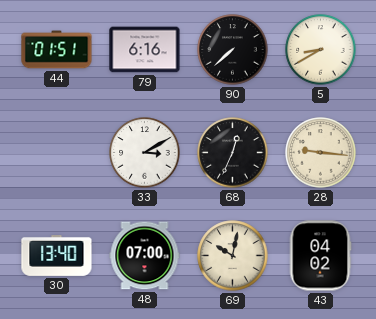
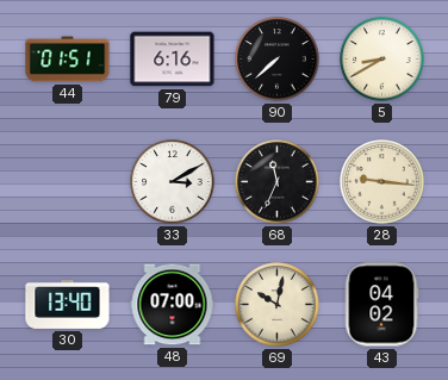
68: 12:34 -> 11:34 (278, 182)
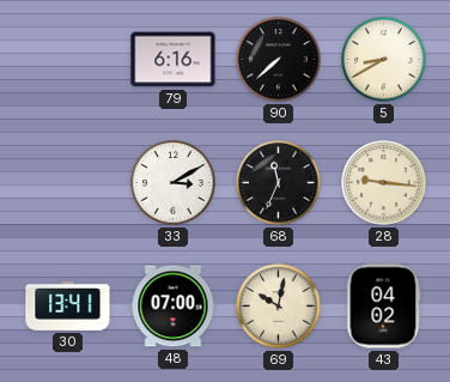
44: 01:51 -> none (68, 60)
30: 13:40 -> 13:41 (68, 307)
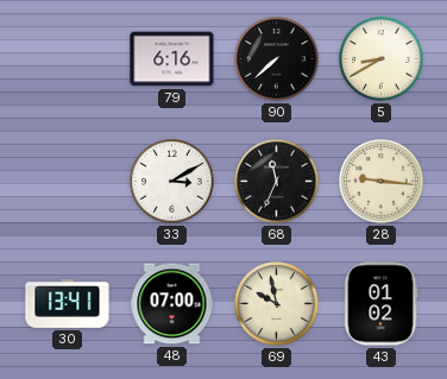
69: 10:02 -> 9:58 (277, 304)
43: 04:02 -> 01:02 (380, 304)
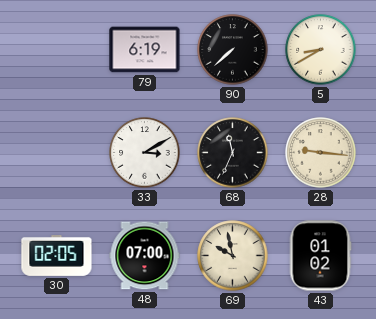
79: 6:16 -> 6:19 (145, 50)
30: 13:41 -> 02:05 (57, 256)
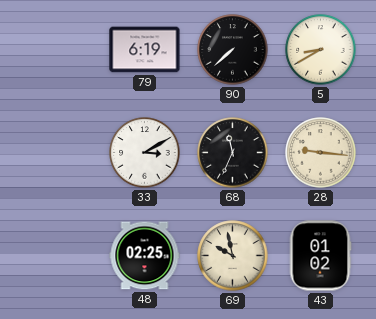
30: 02:05 -> none (57, 256)
48: 07:00 -> 02:25 (145, 256)
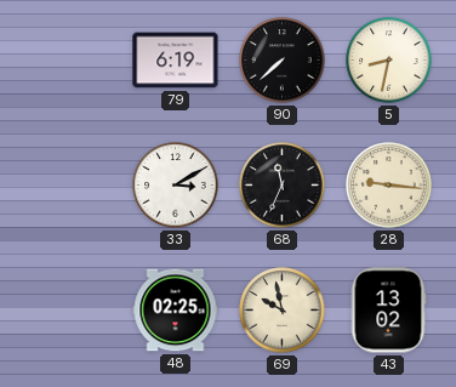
5: 8:40 -> 8:32 (389, 61)
43: 01:02 -> 13:02 (388, 311)
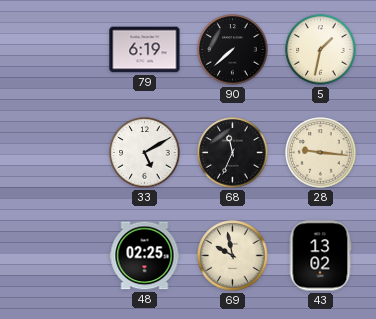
5: 8:32 -> 1:32 (321, 50)
33: 3:10 -> 5:10 (145, 153)
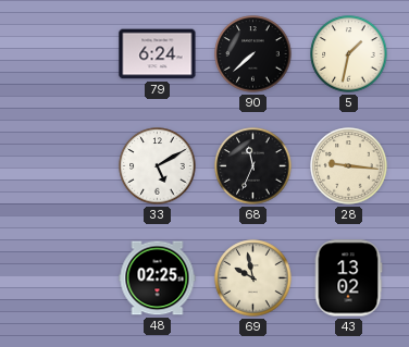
79: 6:19 -> 6:24 (158, 54)
